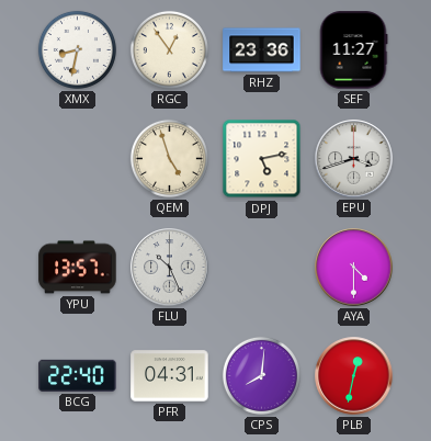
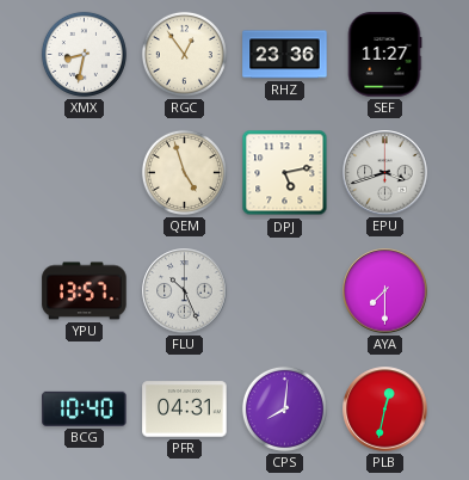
AYA: 4:30 -> 7:30 (385, 291)
BCG: 22:40 -> 10:40 (85, 408)
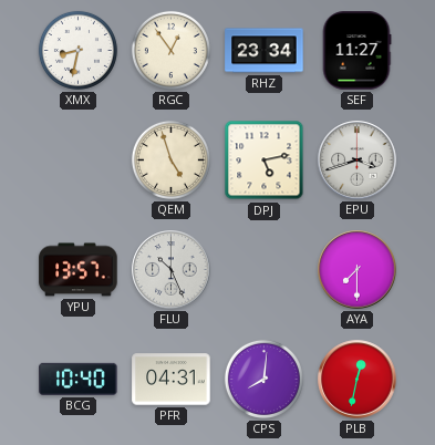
RHZ: 23:36 -> 23:34 (265, 51)
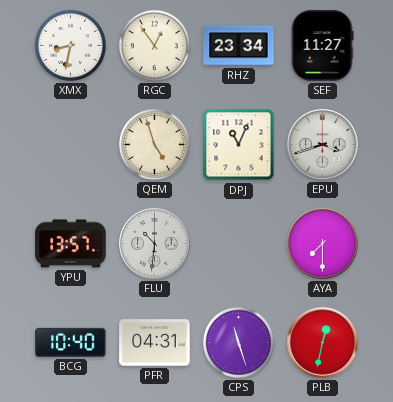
DPJ: 5:13 -> 11:04 (239, 145)
FLU: 10:26 -> 10:31 (155, 244)
CPS: 8:01 -> 11:27 (238, 342)
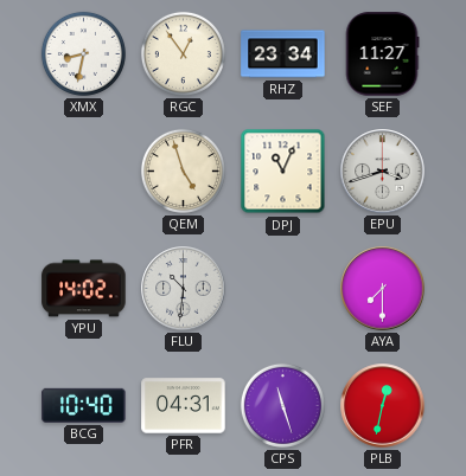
YPU: 13:57 -> 14:02 (84, 289)
